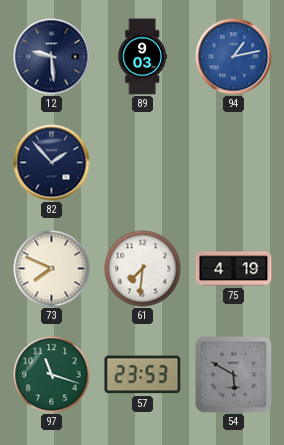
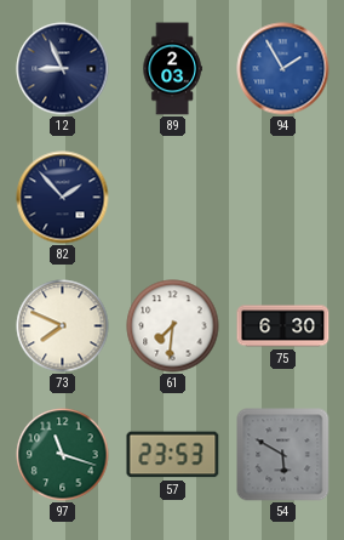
12: 9:29 -> 8:56 (63, 69)
89: 9:03 -> 2:03 (172, 69)
94: 1:13 -> 1:55 (283, 69)
75: 4:19 -> 6:30 (283, 326)
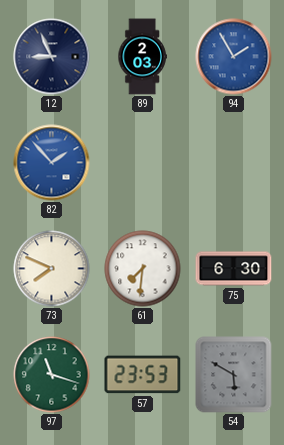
82 dial: navy -> blue (52, 163)
